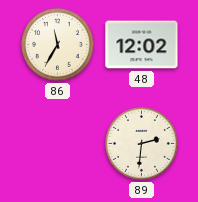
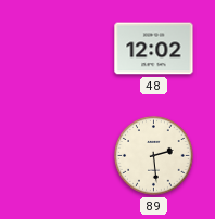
86: 11:35 -> none (58, 45)
89: 2:31 -> 2:29 (154, 156)
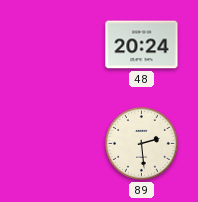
48: 12:02 -> 20:24 (142, 45)
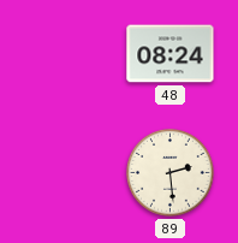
48: 20:24 -> 08:24 (171, 54)
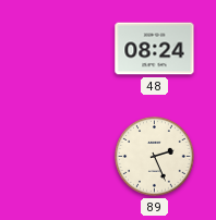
89: 2:29 -> 2:26 (155, 157)
